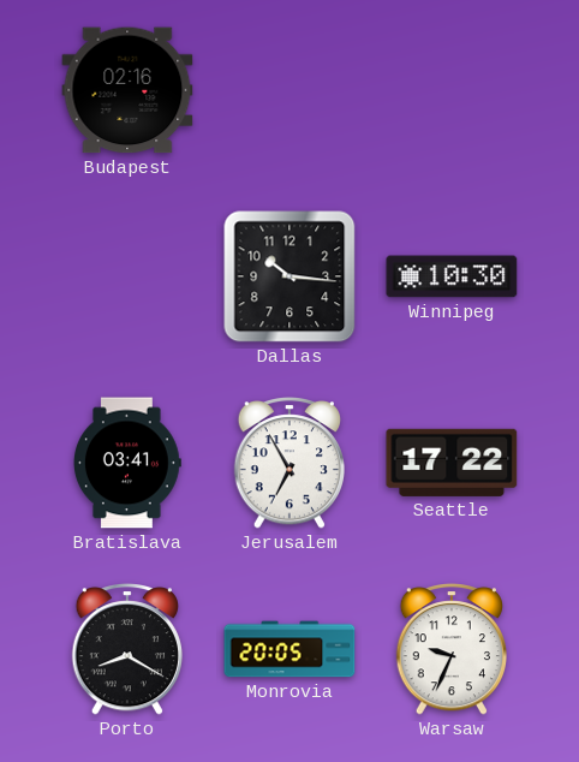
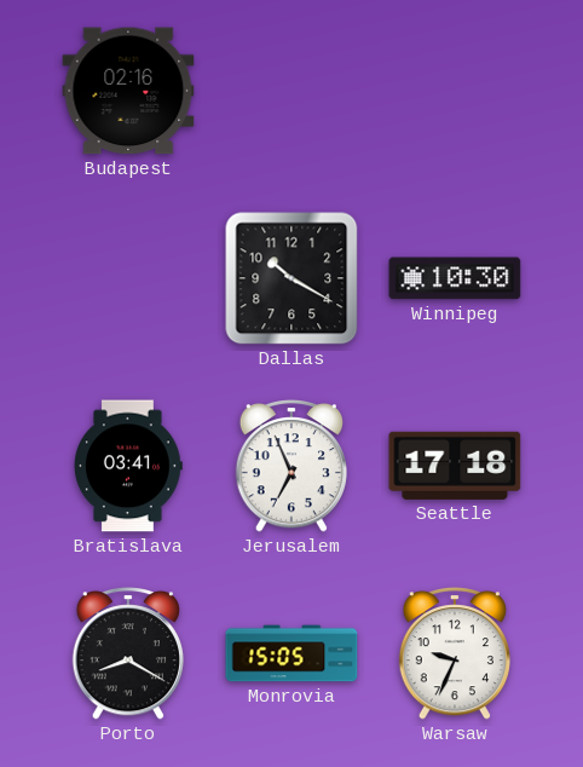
Dallas: 10:16 -> 10:20 (291, 278)
Jerusalem: 6:55 -> 6:56 (290, 467)
Seattle: 17:22 -> 17:18 (455, 466)
Monrovia: 20:05 -> 15:05 (291, 653)
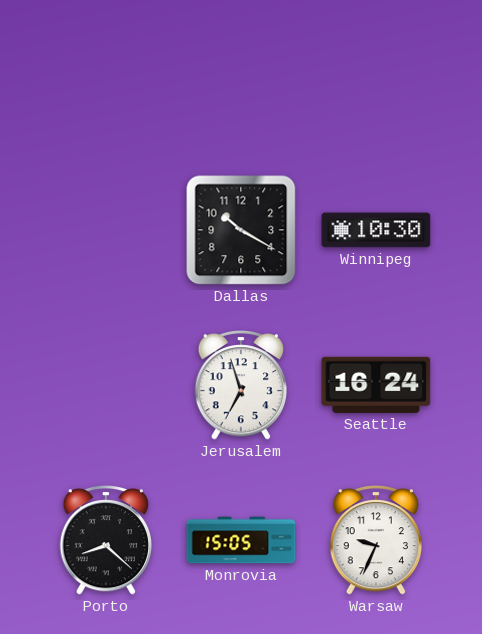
Budapest: 02:16 -> none (128, 91)
Bratislava: 03:41 -> none (128, 466)
Jerusalem: 6:56 -> 6:57 (240, 386)
Seattle: 17:18 -> 16:24 (376, 385)
Porto: 8:20 -> 8:22 (105, 541)
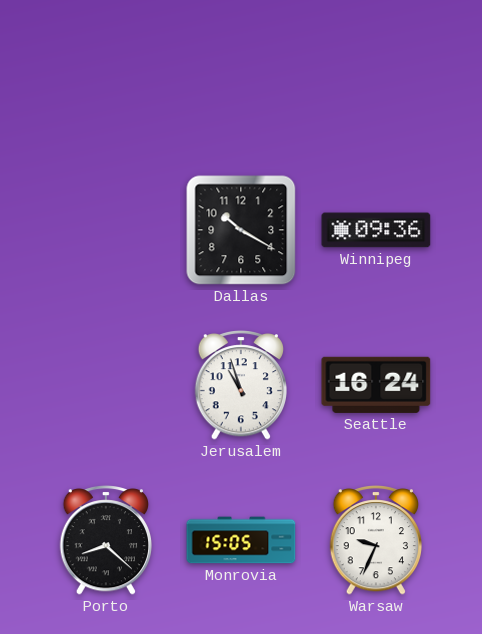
Winnipeg: 10:30 -> 09:36 (376, 230)
Jerusalem: 6:57 -> 10:57 (240, 386)
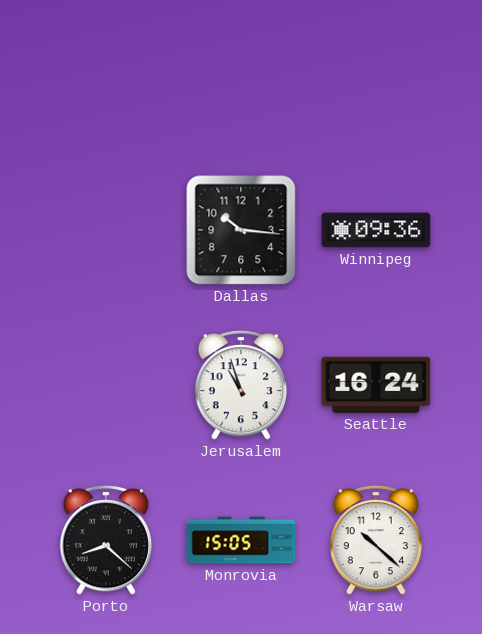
Dallas: 10:20 -> 10:16 (241, 230)
Warsaw: 9:34 -> 10:22 (375, 541)
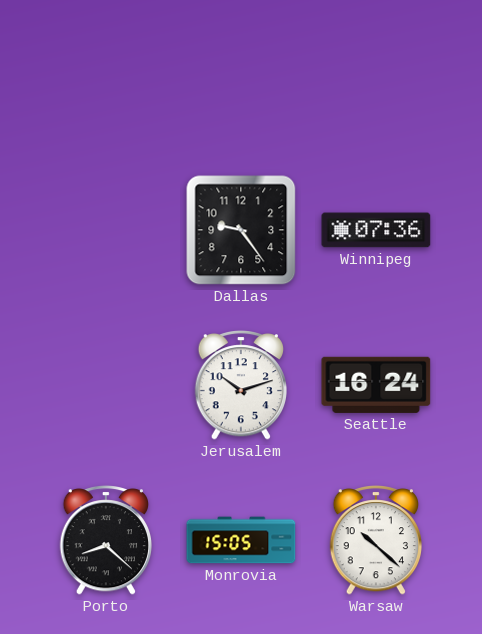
Dallas: 10:16 -> 9:24 (241, 230)
Winnipeg: 09:36 -> 07:36 (376, 230)
Jerusalem: 10:57 -> 10:12 (240, 386)
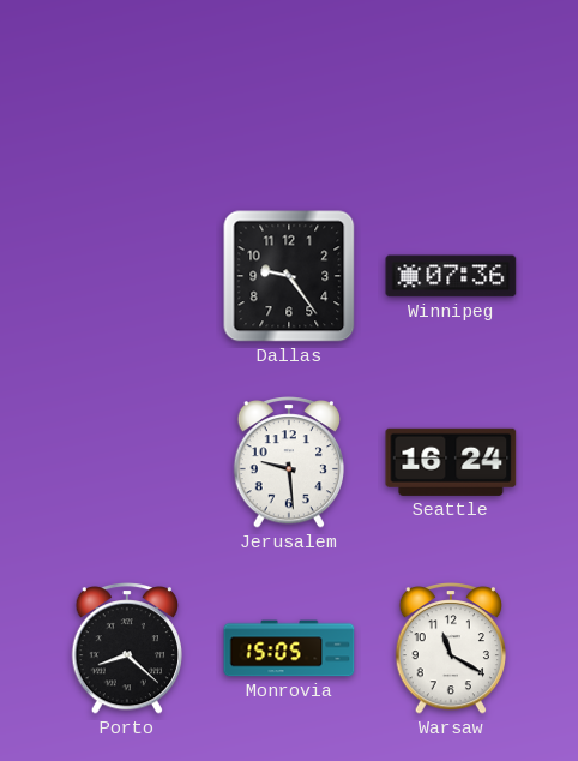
Jerusalem: 10:12 -> 9:29 (288, 463)
Warsaw: 10:22 -> 11:20 (450, 649)
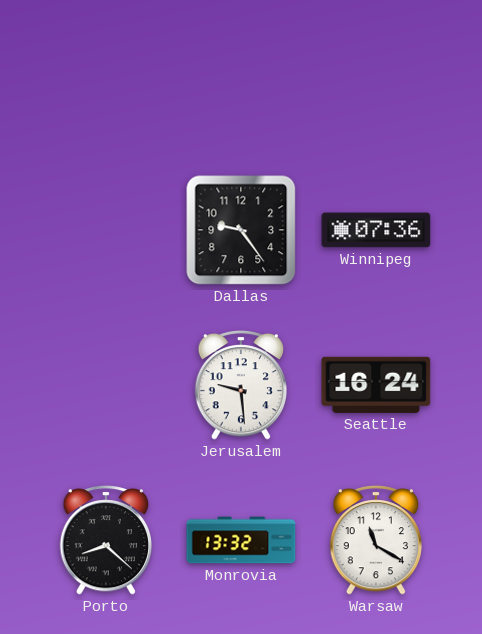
Monrovia: 15:05 -> 13:32 (241, 540)
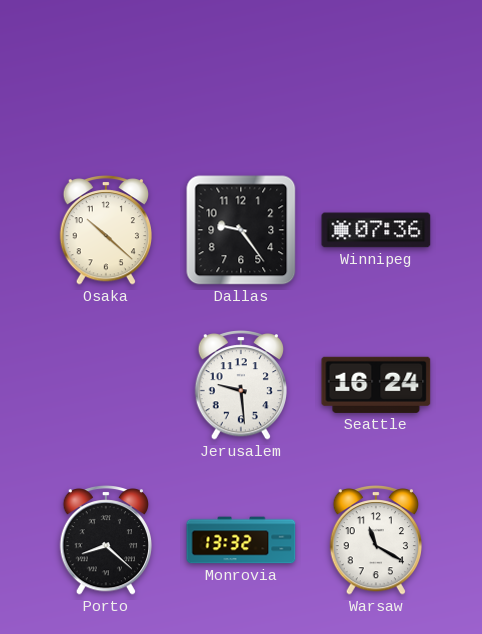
Osaka: none -> 10:22 (105, 231)
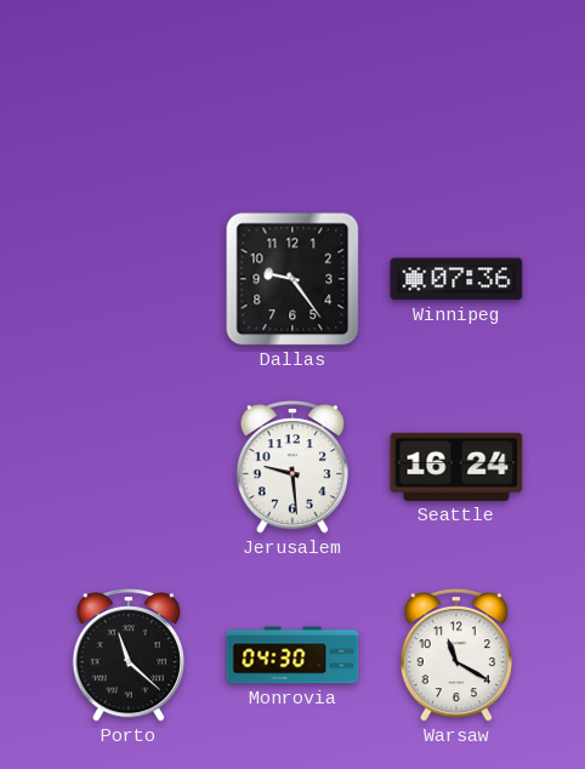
Osaka: 10:22 -> none (105, 231)
Porto: 8:22 -> 11:22 (127, 656)
Monrovia: 13:32 -> 04:30 (292, 655)
